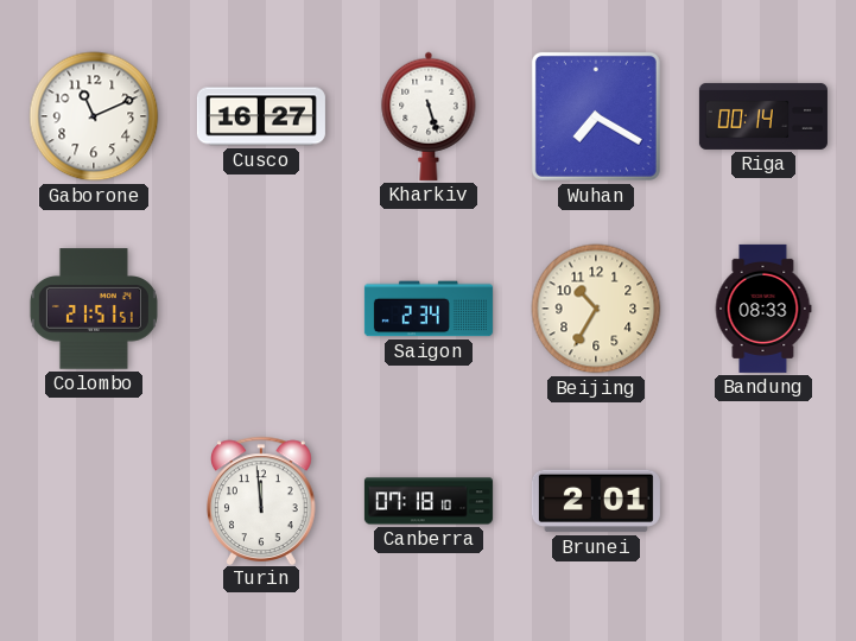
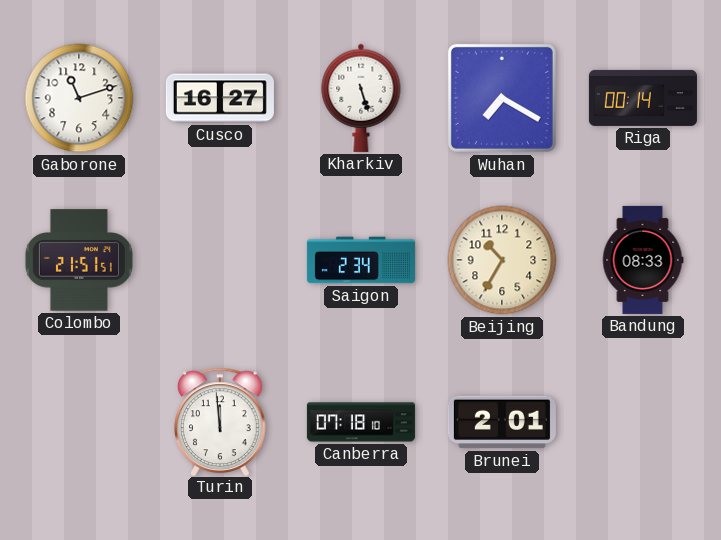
Gaborone: 11:11 -> 11:12 (79, 98)
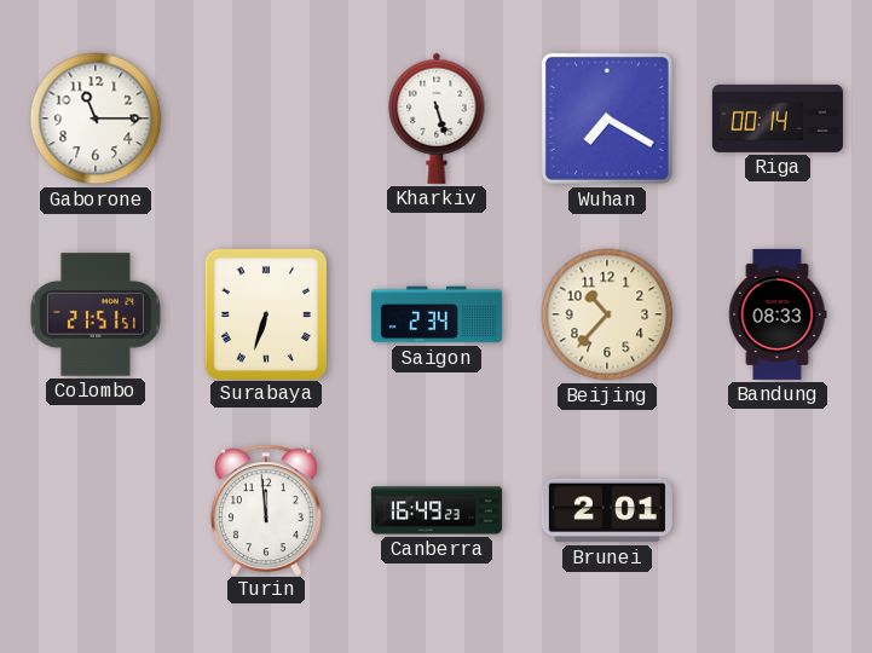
Gaborone: 11:12 -> 11:15 (96, 119)
Cusco: 16:27 -> none (220, 98)
Surabaya: none -> 6:33 (265, 313)
Beijing: 10:35 -> 10:37 (607, 314)
Canberra: 07:18 -> 16:49 (437, 510)
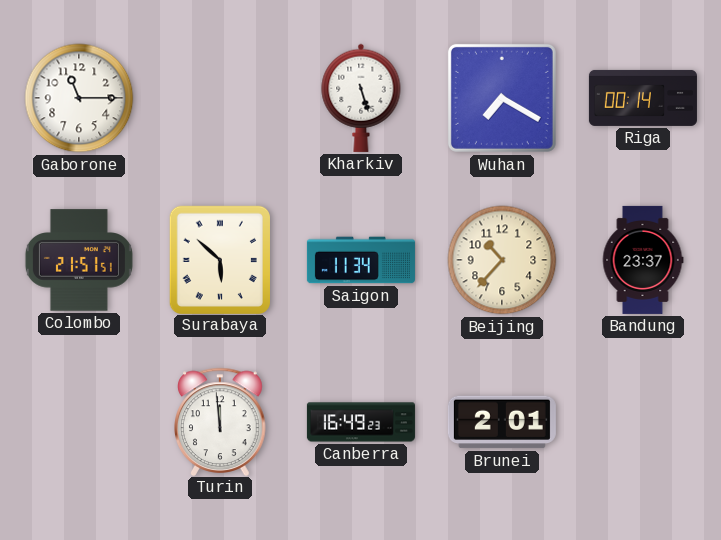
Surabaya: 6:33 -> 5:52 (219, 259)
Saigon: 2:34 -> 11:34 (361, 260)
Bandung: 08:33 -> 23:37 (643, 260)
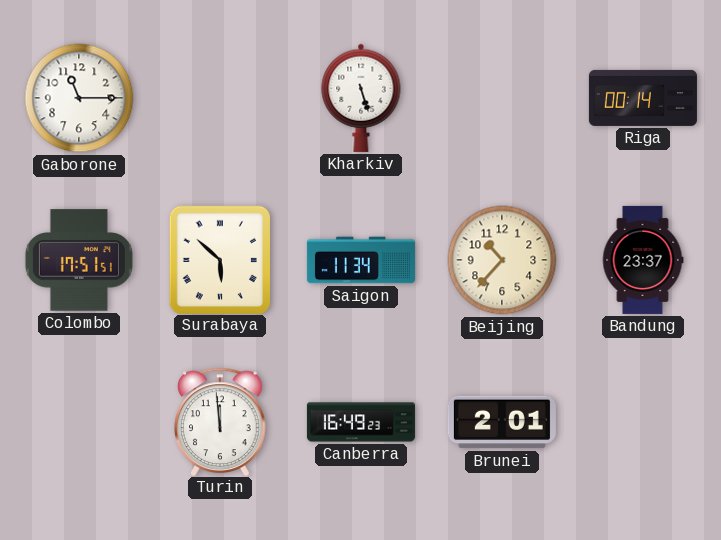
Wuhan: 7:20 -> none (502, 98)
Colombo: 21:51 -> 17:51 (79, 260)
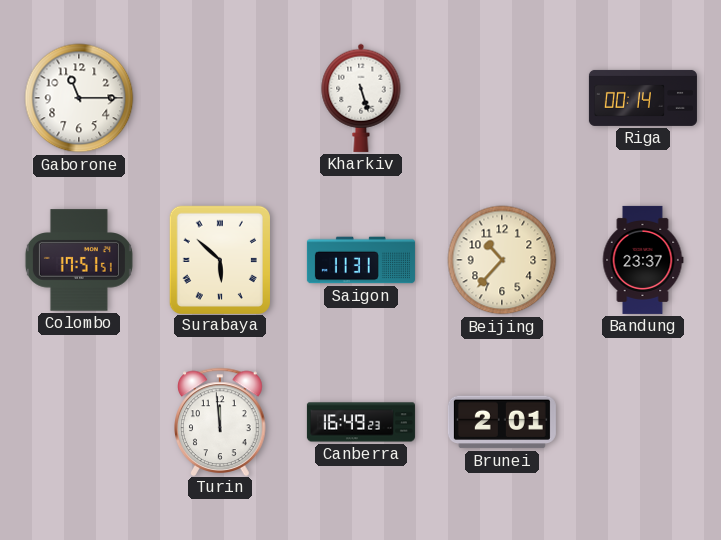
Saigon: 11:34 -> 11:31 (361, 260)
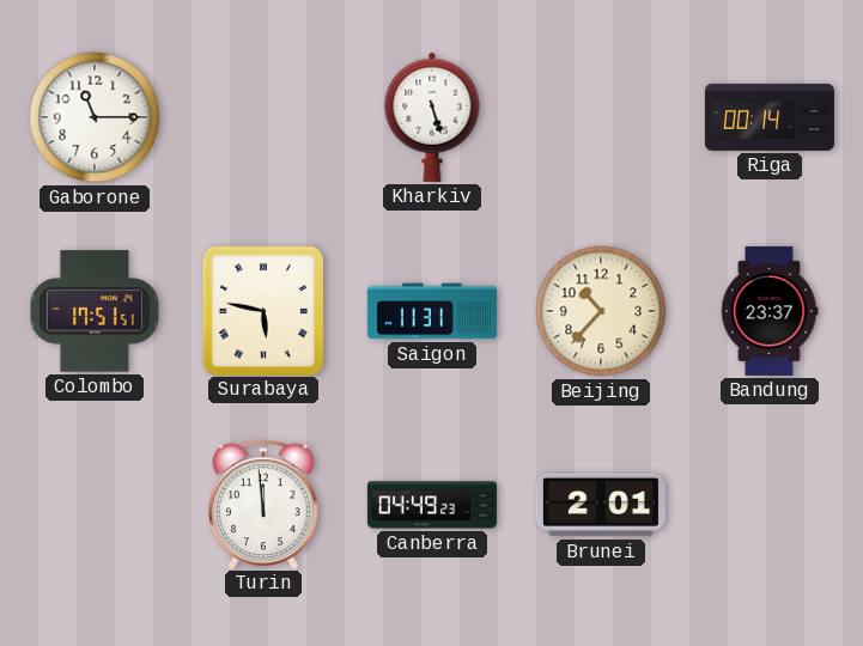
Surabaya: 5:52 -> 5:47 (262, 310)
Canberra: 16:49 -> 04:49 (432, 505)
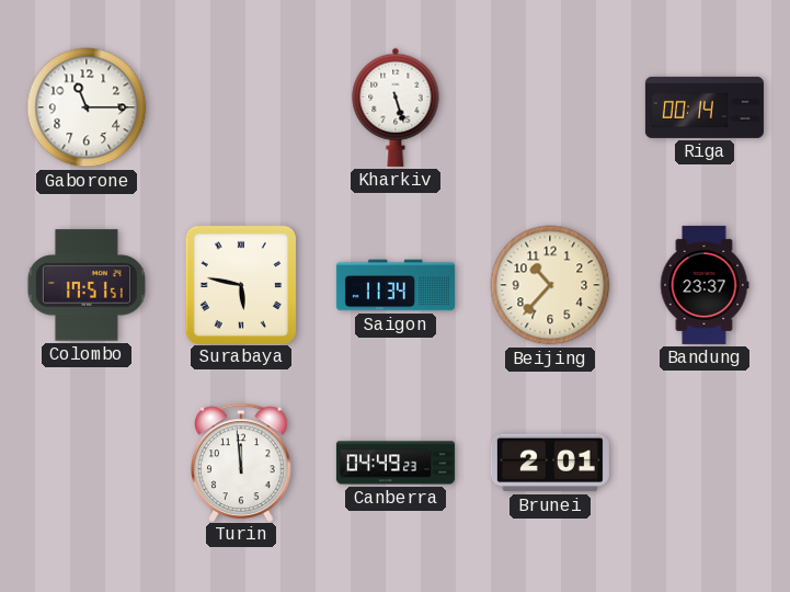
Saigon: 11:31 -> 11:34 (396, 285)
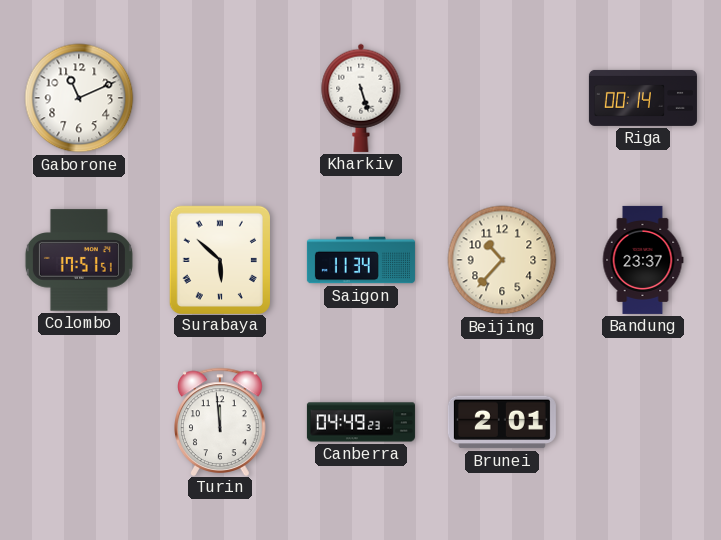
Gaborone: 11:15 -> 11:11 (79, 98)
Surabaya: 5:47 -> 5:52 (219, 259)
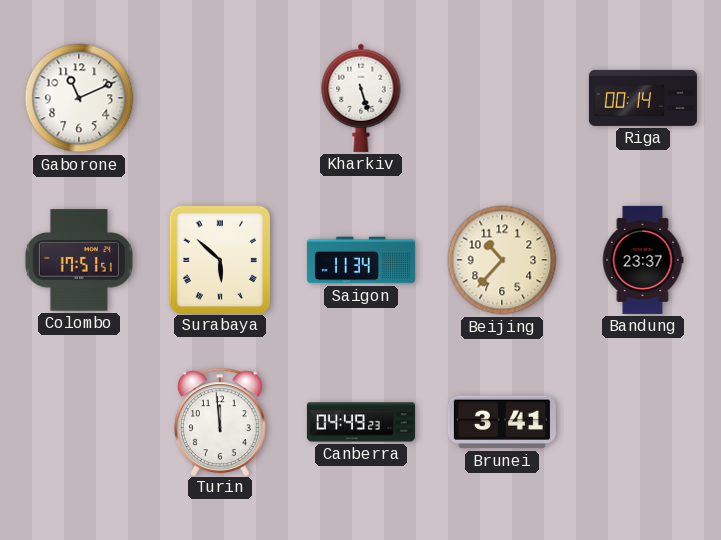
Brunei: 2:01 -> 3:41 (502, 422)
